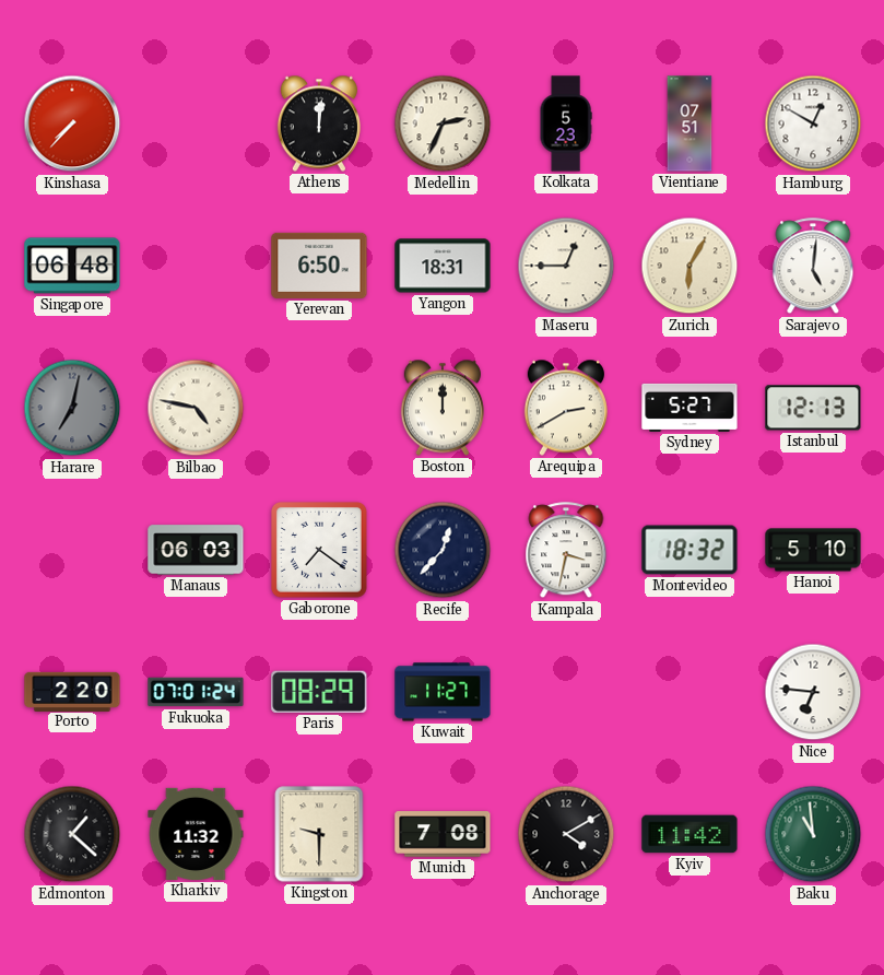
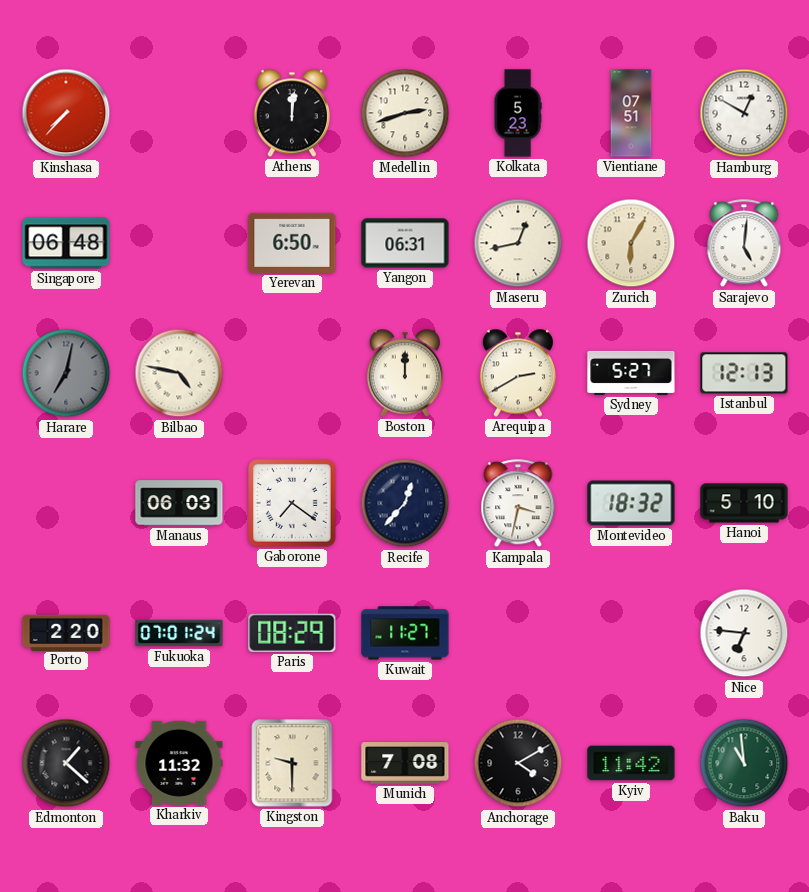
Medellin: 2:34 -> 2:42 (405, 113)
Yangon: 18:31 -> 06:31 (405, 243)
Maseru: 12:45 -> 12:43 (518, 243)
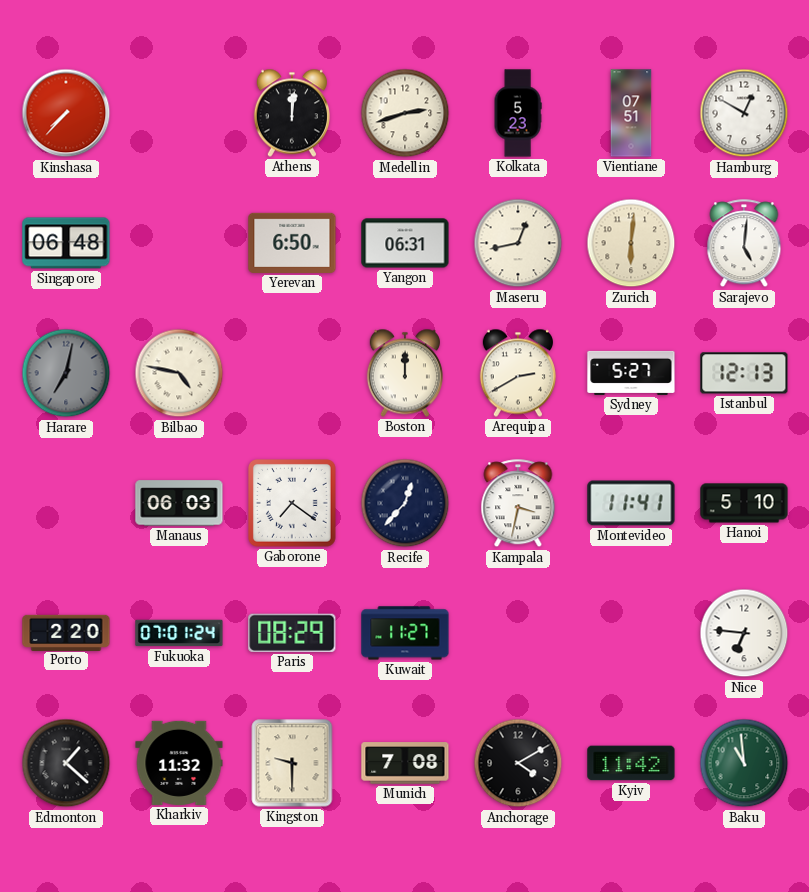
Zurich: 6:05 -> 6:01 (631, 243)
Montevideo: 18:32 -> 11:41 (631, 503)
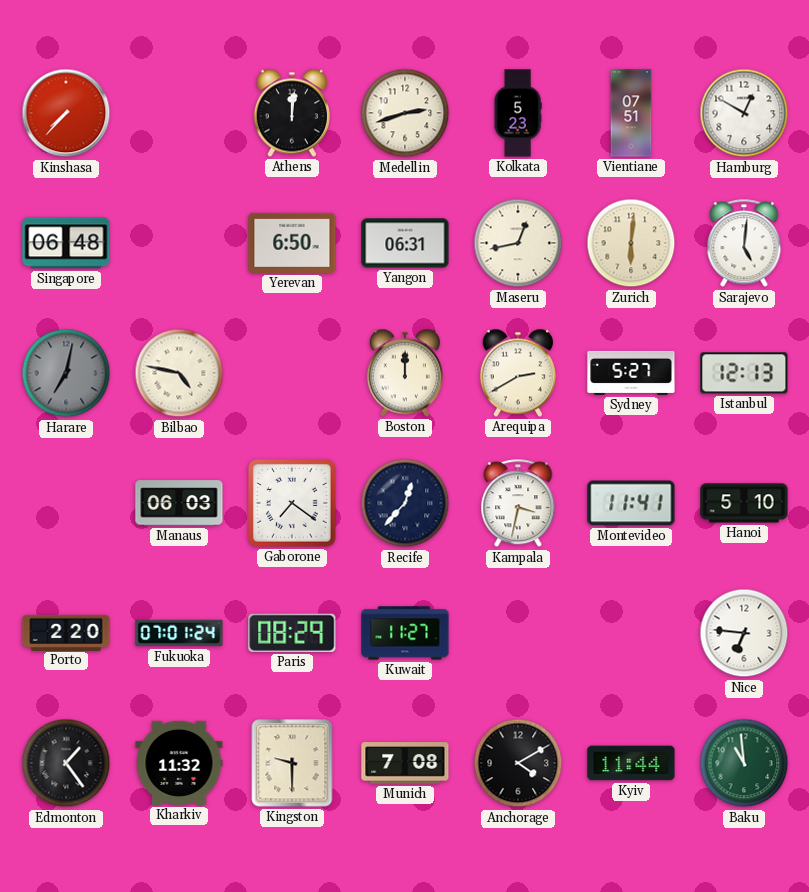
Edmonton: 1:22 -> 1:24 (66, 763)
Kyiv: 11:42 -> 11:44 (631, 763)
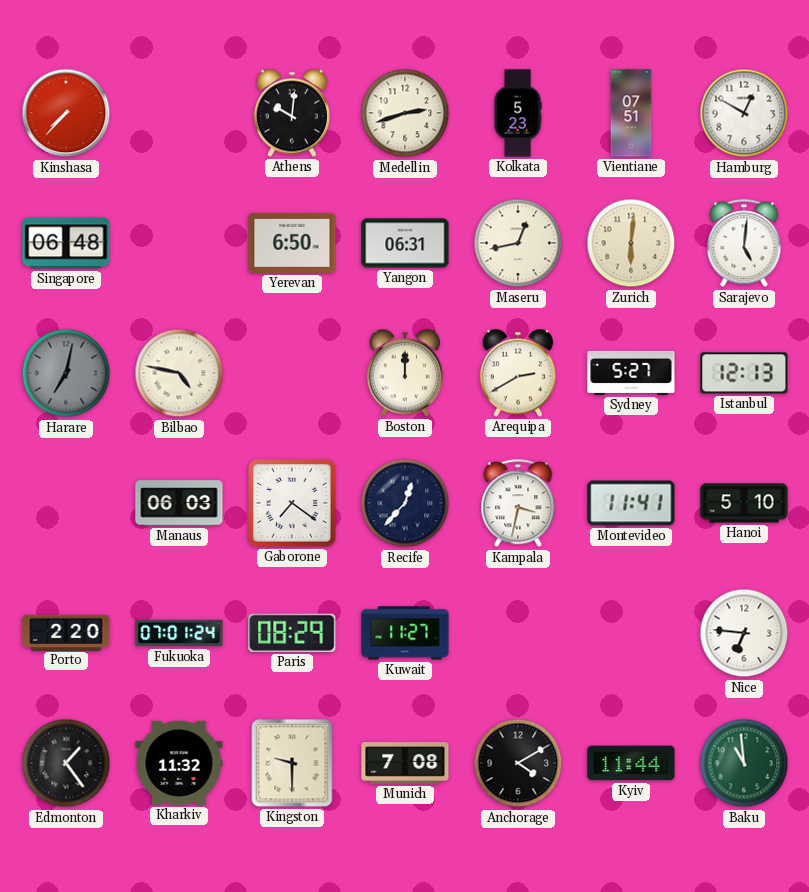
Athens: 12:01 -> 10:01 (292, 113)
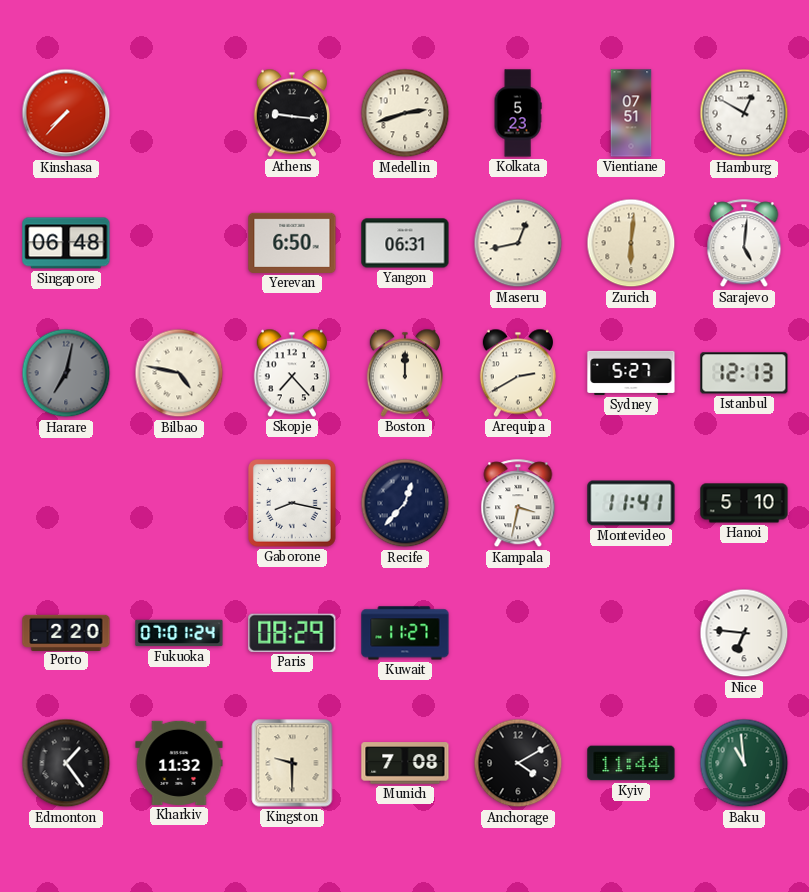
Athens: 10:01 -> 9:16 (292, 113)
Skopje: none -> 7:23 (292, 373)
Manaus: 06:03 -> none (179, 503)
Gaborone: 7:21 -> 8:17 (293, 504)
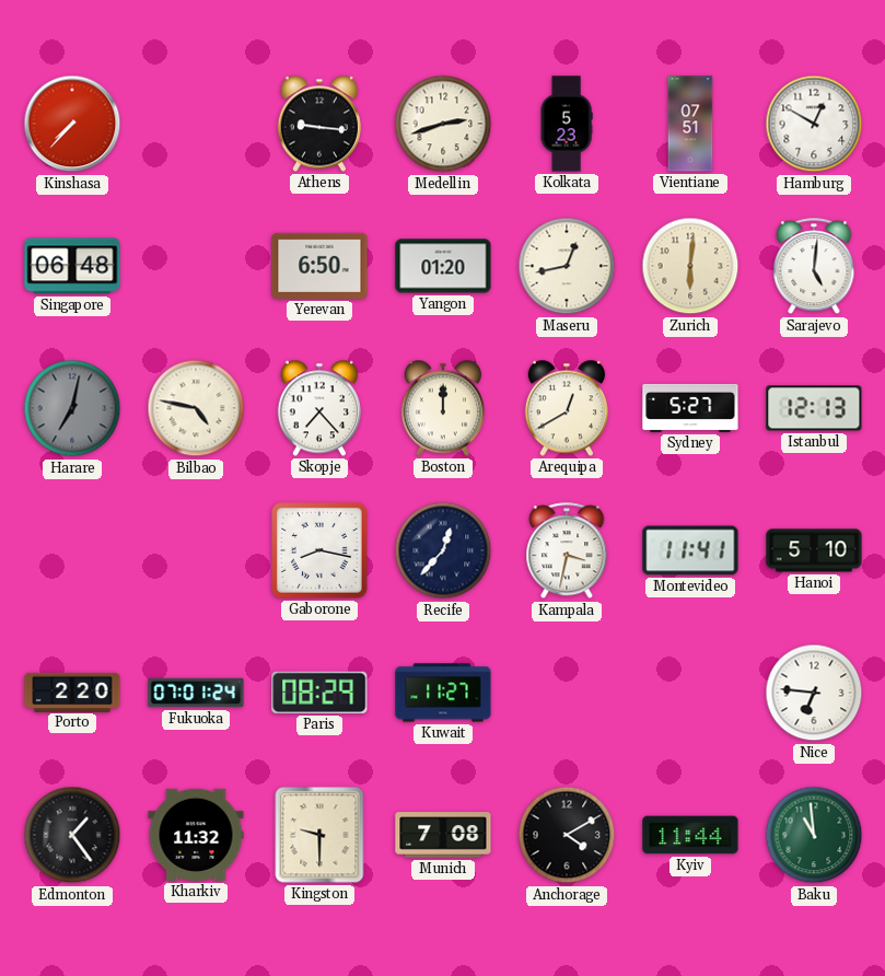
Yangon: 06:31 -> 01:20 (443, 266)
Arequipa: 2:40 -> 12:40 (567, 408)
